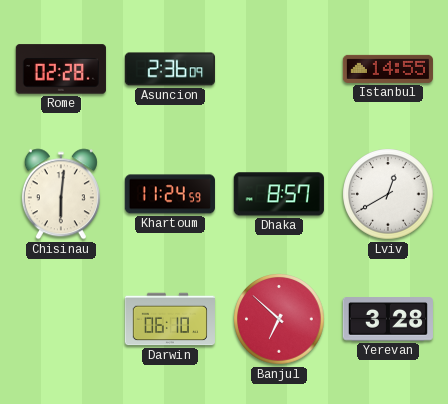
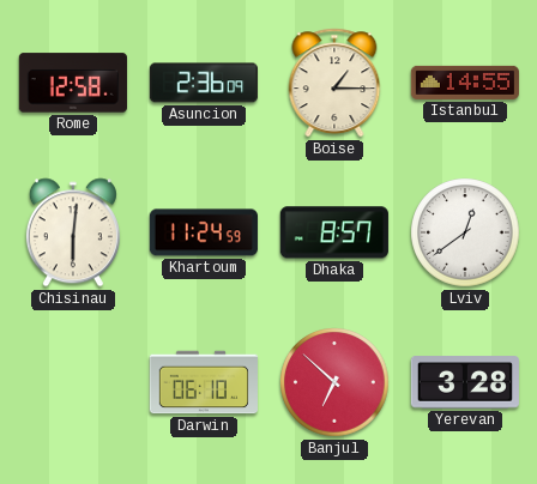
Rome: 02:28 -> 12:58 (73, 83)
Boise: none -> 1:15 (334, 83)
Lviv: 12:40 -> 12:39 (465, 232)
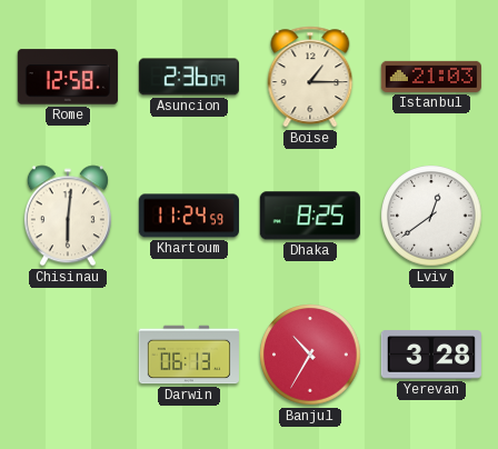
Istanbul: 14:55 -> 21:03 (430, 77)
Dhaka: 8:57 -> 8:25 (310, 216)
Darwin: 06:10 -> 06:13 (189, 355)
Banjul: 6:52 -> 10:35 (310, 355)
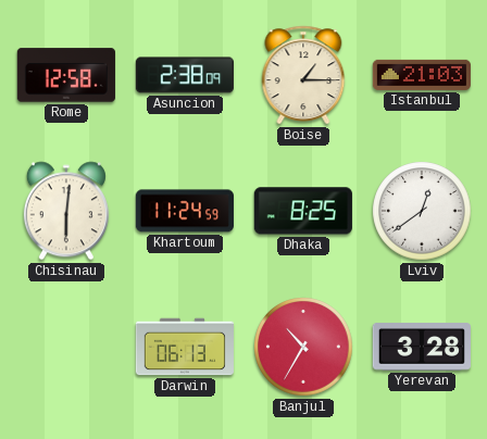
Asuncion: 2:36 -> 2:38 (185, 75)
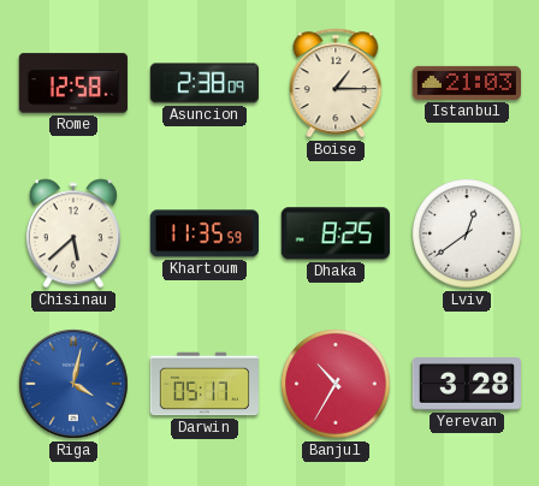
Chisinau: 6:01 -> 5:38 (73, 233)
Khartoum: 11:24 -> 11:35 (205, 233)
Riga: none -> 4:02 (75, 385)
Darwin: 06:13 -> 05:17 (205, 384)
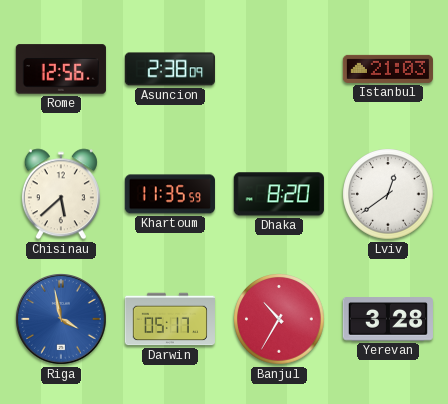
Rome: 12:58 -> 12:56 (61, 69)
Boise: 1:15 -> none (336, 83)
Dhaka: 8:25 -> 8:20 (279, 194)
Riga: 4:02 -> 3:58 (62, 320)
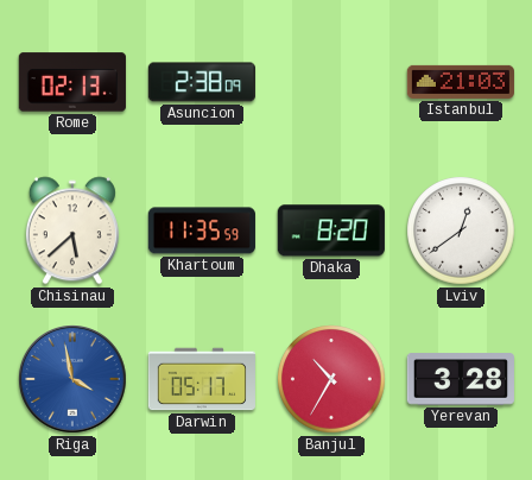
Rome: 12:56 -> 02:13 (72, 82)
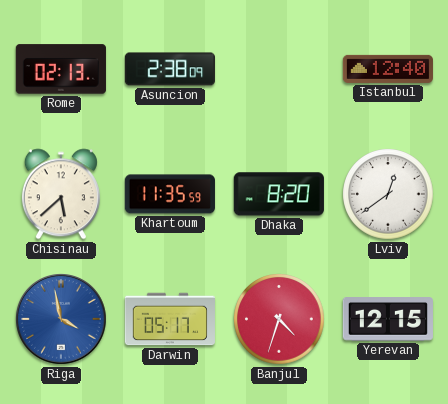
Istanbul: 21:03 -> 12:40 (387, 69)
Banjul: 10:35 -> 4:33 (279, 319)
Yerevan: 3:28 -> 12:15 (388, 319)
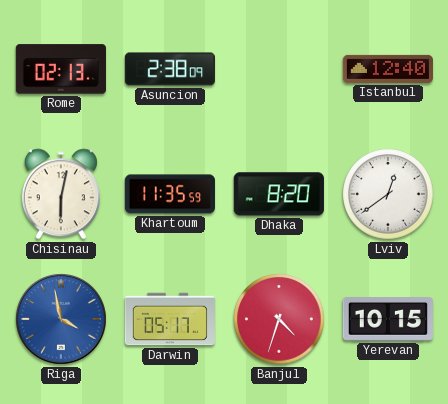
Chisinau: 5:38 -> 6:02 (61, 194)
Yerevan: 12:15 -> 10:15 (388, 319)
